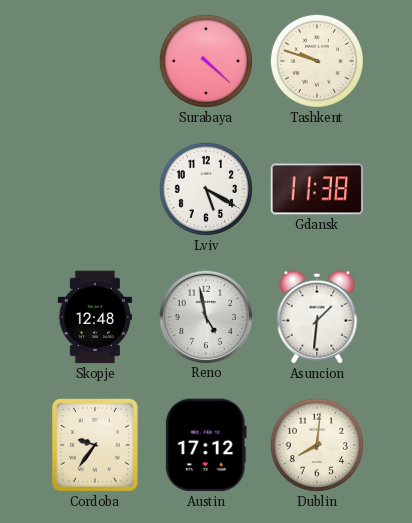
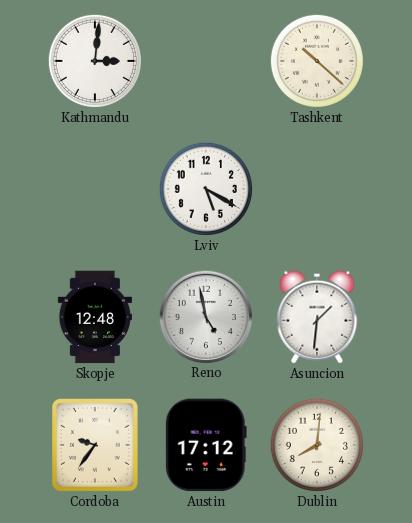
Kathmandu: none -> 3:01 (95, 61)
Surabaya: 4:22 -> none (206, 61)
Tashkent: 9:48 -> 10:22 (317, 61)
Gdansk: 11:38 -> none (317, 189)
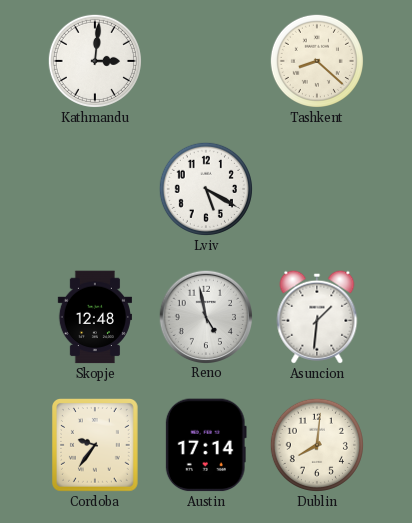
Tashkent: 10:22 -> 8:22 (317, 61)
Austin: 17:12 -> 17:14 (206, 445)
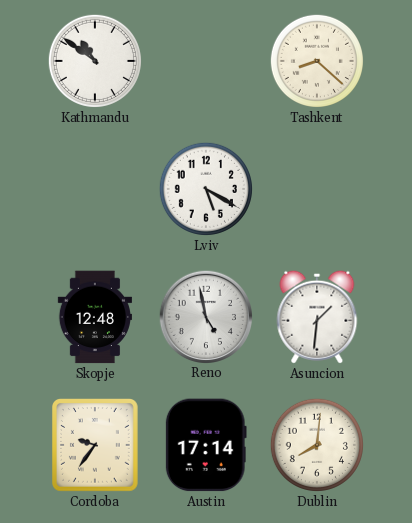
Kathmandu: 3:01 -> 10:51 (95, 61)
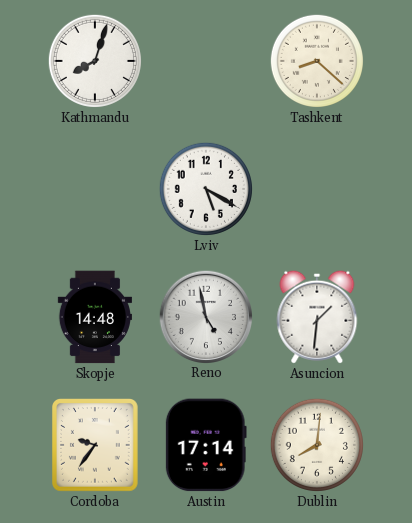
Kathmandu: 10:51 -> 8:03 (95, 61)
Skopje: 12:48 -> 14:48 (95, 317)
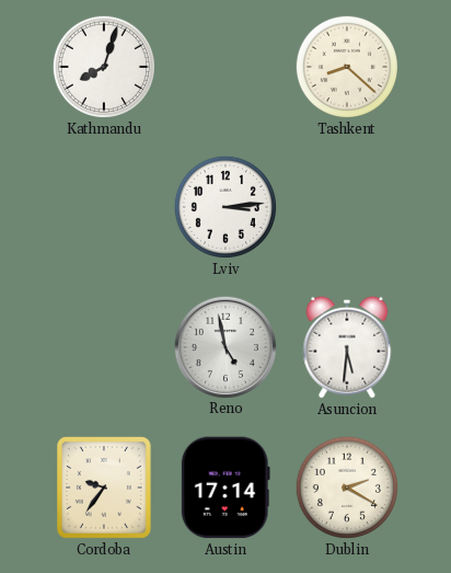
Lviv: 5:20 -> 3:14 (225, 207)
Skopje: 14:48 -> none (95, 317)
Asuncion: 1:31 -> 5:31 (347, 347)
Dublin: 8:01 -> 2:20 (347, 488)
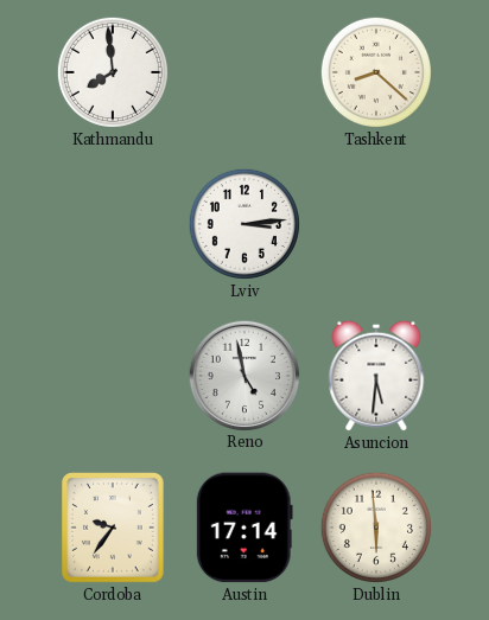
Kathmandu: 8:03 -> 7:59 (113, 72)
Dublin: 2:20 -> 5:59 (376, 528)
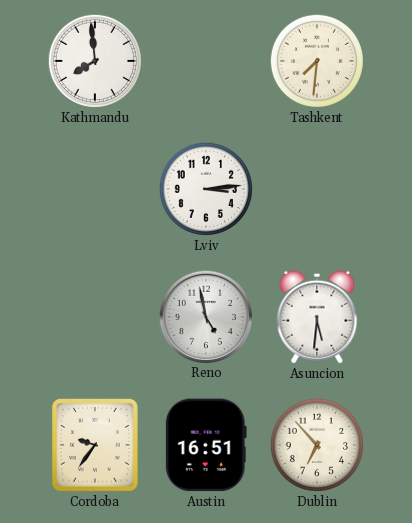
Tashkent: 8:22 -> 7:31 (317, 61)
Austin: 17:14 -> 16:51 (206, 445)
Dublin: 5:59 -> 6:53 (317, 445)
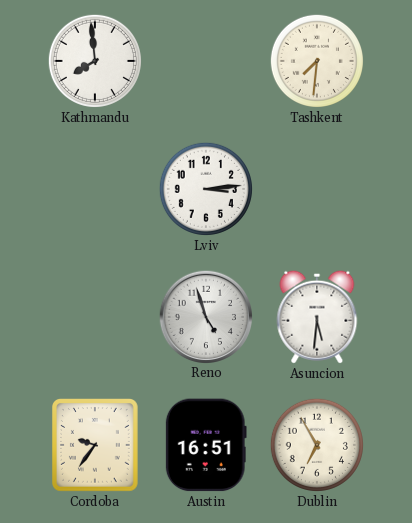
Reno: 4:58 -> 4:57 (205, 316)
Dublin: 6:53 -> 6:55 (317, 445)
